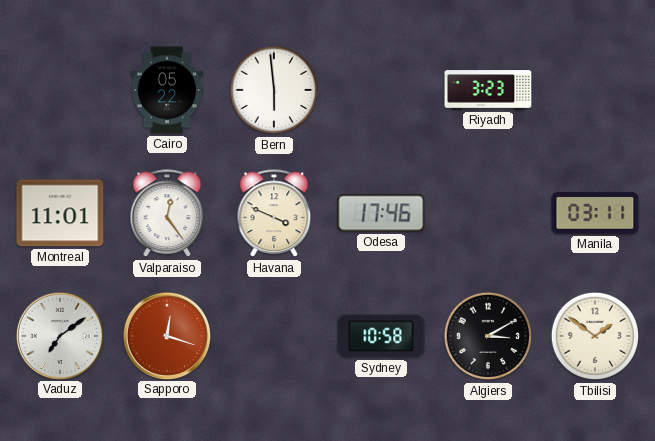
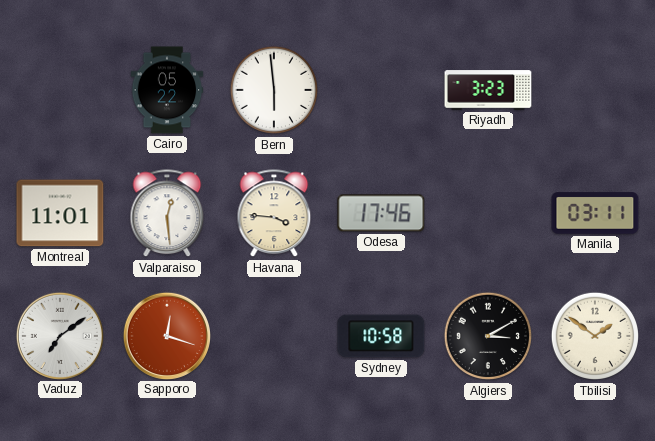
Valparaiso: 12:24 -> 12:29 (167, 214)
Havana: 3:49 -> 3:46 (274, 214)
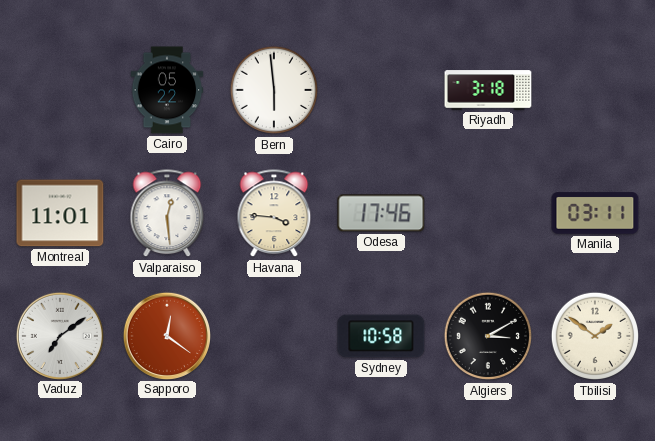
Riyadh: 3:23 -> 3:18 (488, 90)
Sapporo: 12:18 -> 12:21 (166, 335)
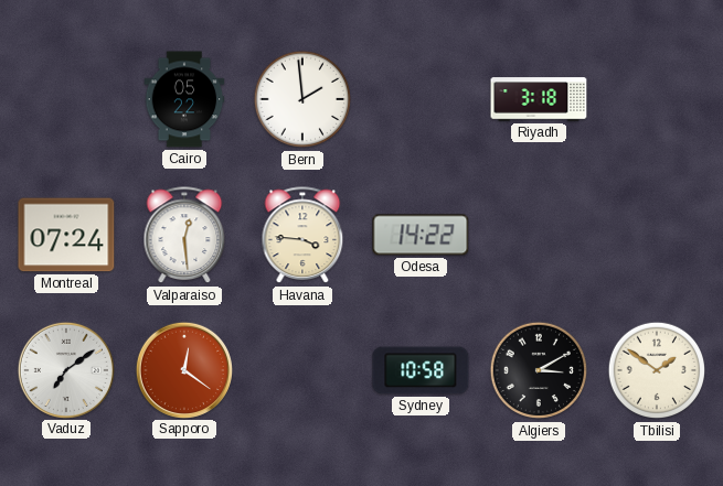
Bern: 5:59 -> 1:59 (302, 99)
Montreal: 11:01 -> 07:24 (66, 235)
Odesa: 17:46 -> 14:22 (421, 235)
Manila: 03:11 -> none (595, 213)
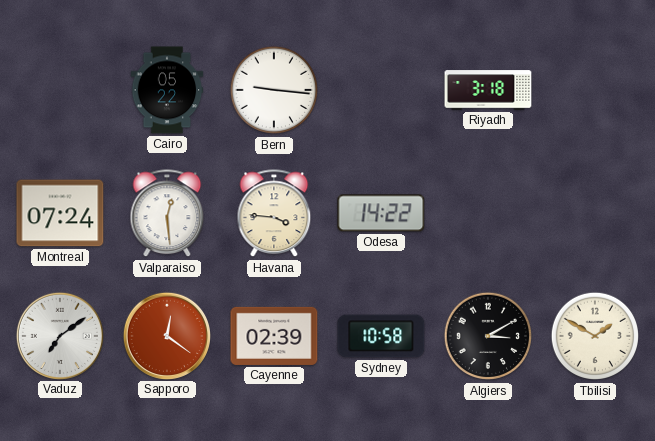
Bern: 1:59 -> 9:16 (274, 90)
Cayenne: none -> 02:39 (274, 336)
Tbilisi: 1:51 -> 1:50 (595, 336)
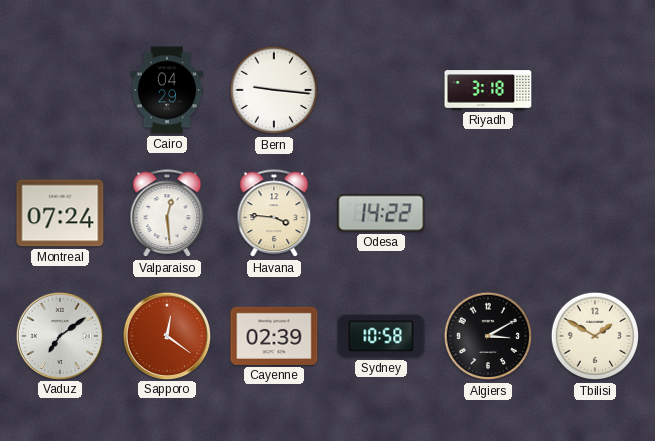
Cairo: 05:22 -> 04:29 (167, 90)
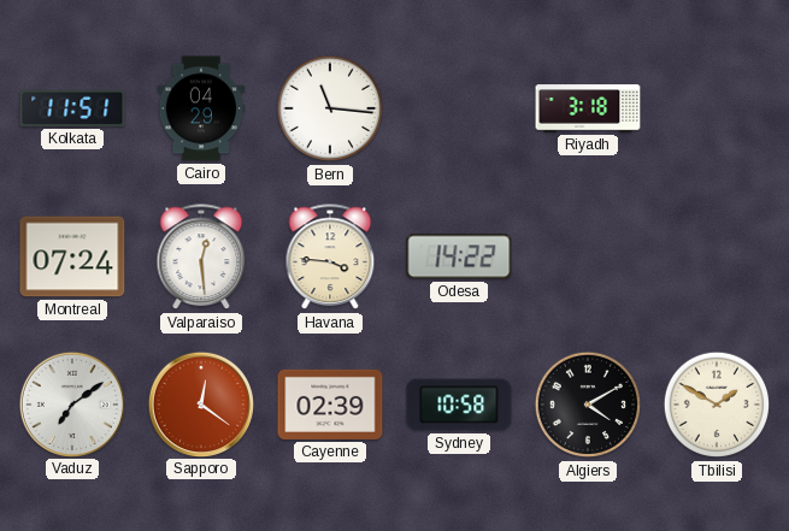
Kolkata: none -> 11:51 (72, 108)
Bern: 9:16 -> 11:16 (330, 108)
Algiers: 3:10 -> 4:10 (588, 405)
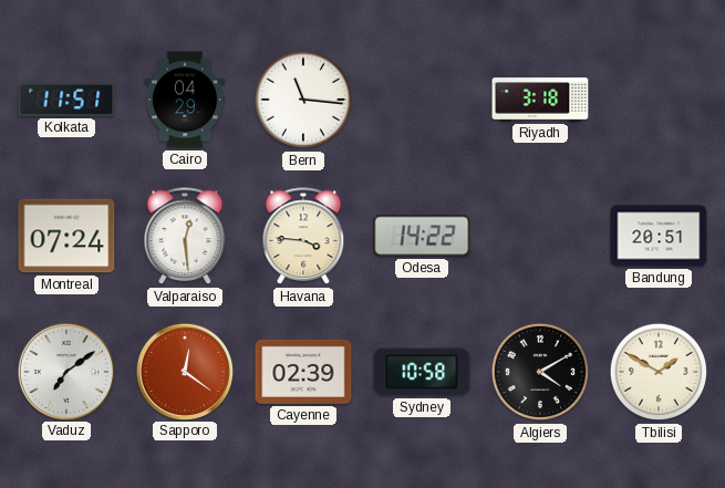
Bandung: none -> 20:51 (659, 236)
